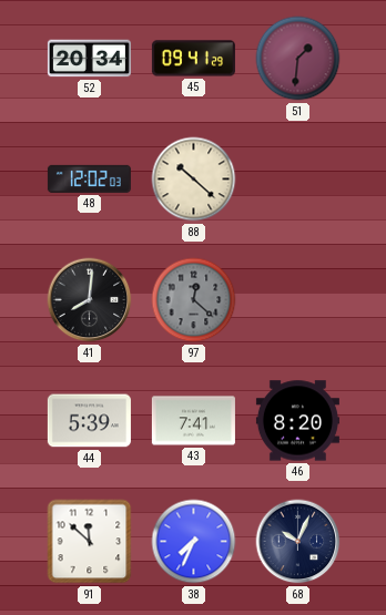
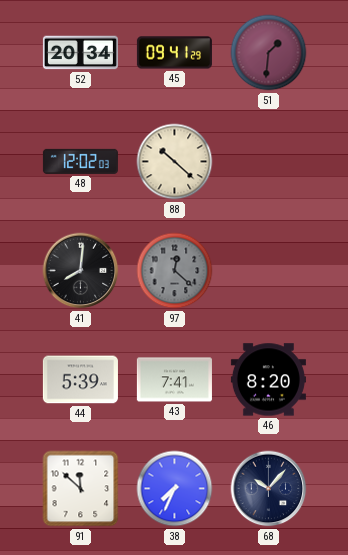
68: 10:04 -> 10:07 (269, 489)
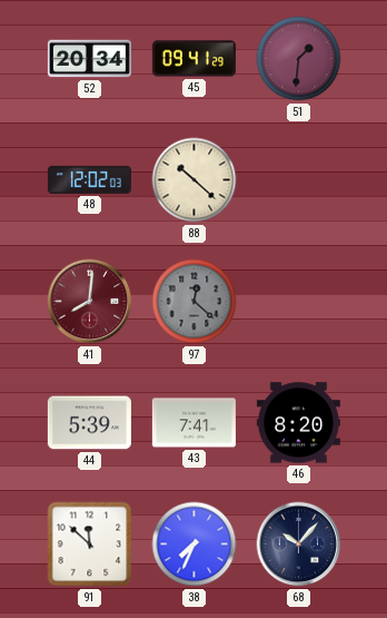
41 dial: black -> burgundy (90, 302)
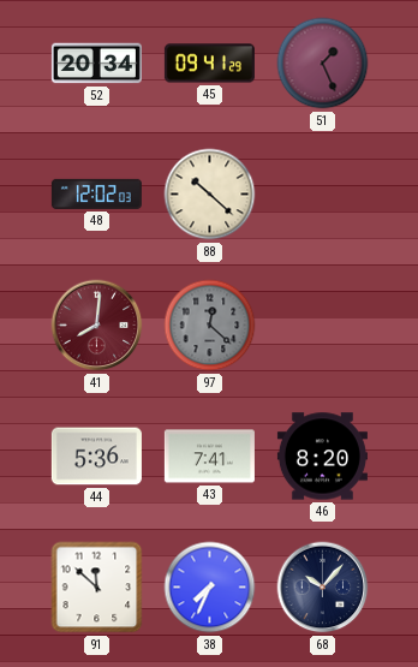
51: 1:31 -> 1:26 (323, 64)
44: 5:39 -> 5:36 (96, 457)
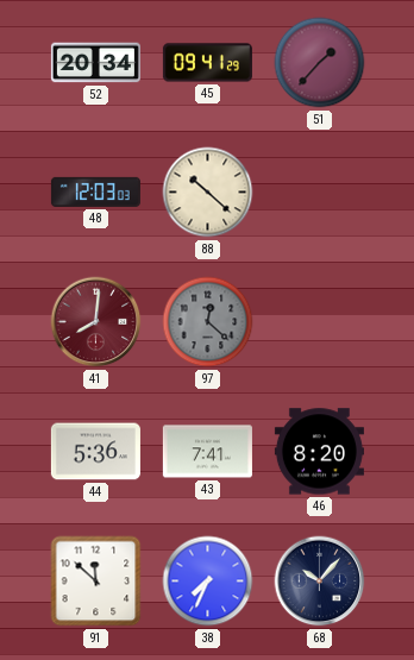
51: 1:26 -> 1:37 (320, 63)
48: 12:02 -> 12:03 (95, 191)
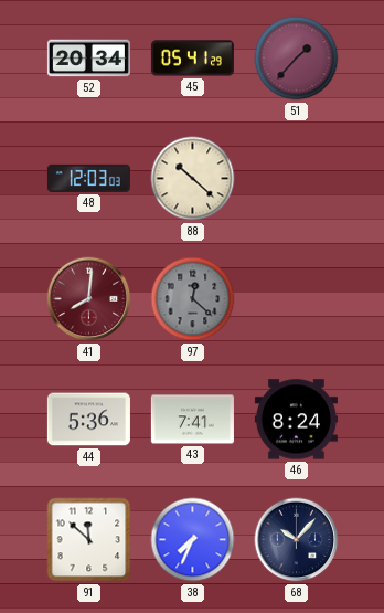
45: 09:41 -> 05:41 (192, 59)
46: 8:20 -> 8:24 (296, 420)
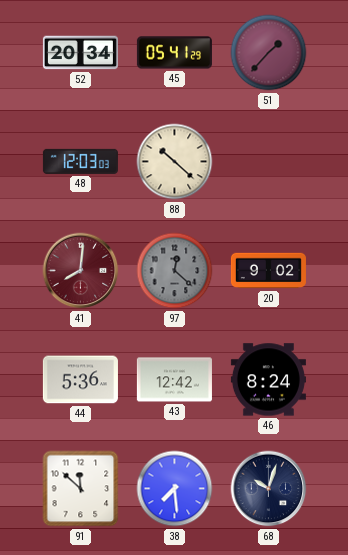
20: none -> 9:02 (268, 271)
43: 7:41 -> 12:42 (174, 380)
38: 7:34 -> 7:29 (175, 489)
68: 10:07 -> 10:03 (269, 489)
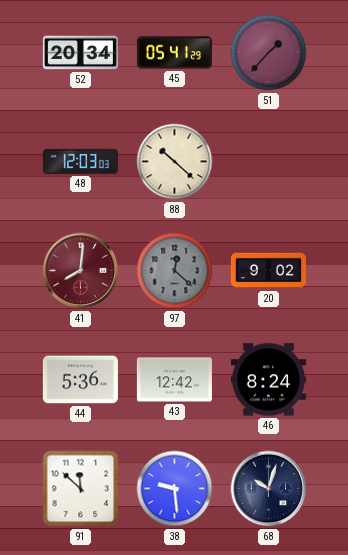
38: 7:29 -> 9:29 (175, 489)
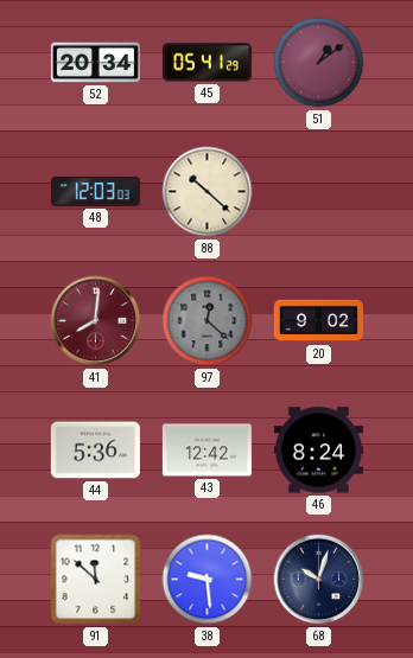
51: 1:37 -> 1:09 (319, 63)
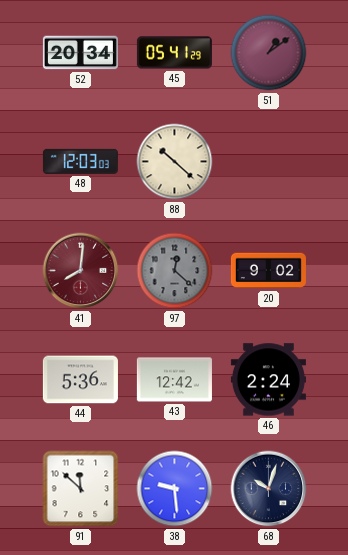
46: 8:24 -> 2:24 (268, 380)
